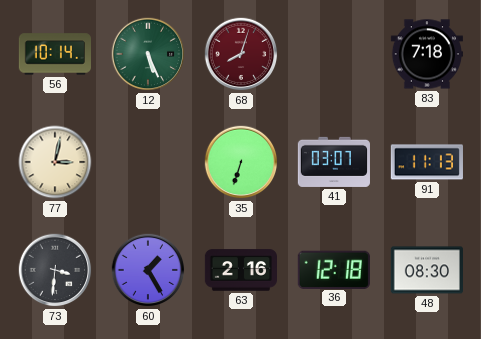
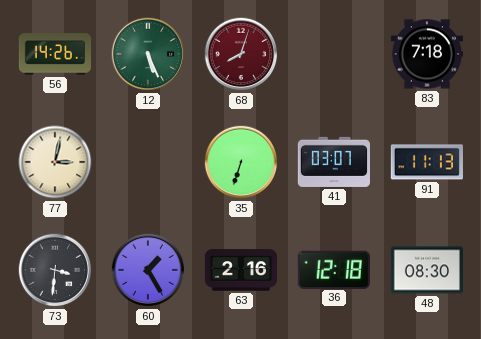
56: 10:14 -> 14:26 (54, 54)
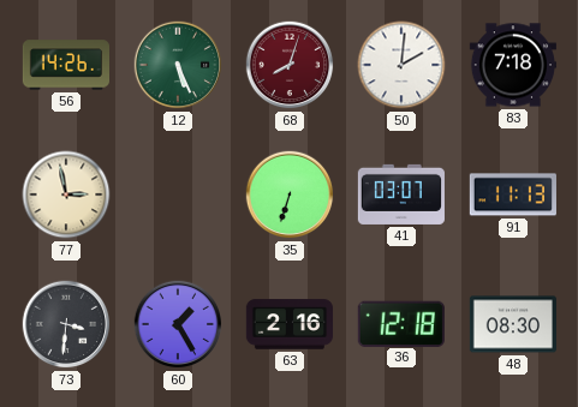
50: none -> 2:01 (401, 65)
77: 3:02 -> 2:58 (66, 194)
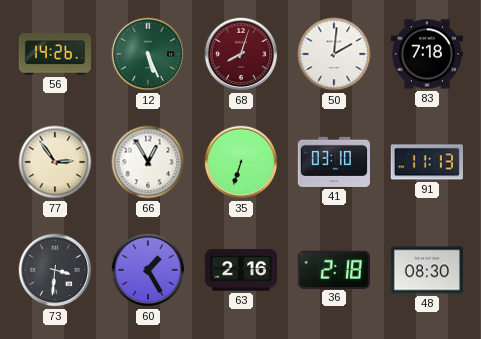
77: 2:58 -> 2:54 (55, 162)
66: none -> 12:55 (148, 162)
41: 03:07 -> 03:10 (334, 162)
36: 12:18 -> 2:18 (334, 269)
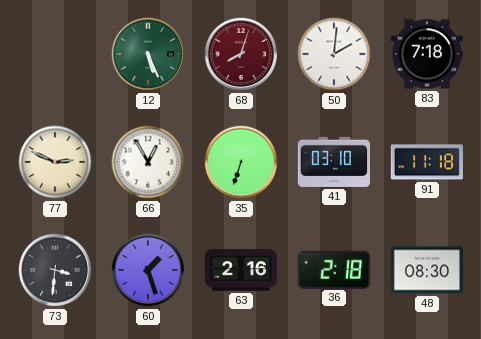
56: 14:26 -> none (54, 54)
77: 2:54 -> 2:49 (55, 162)
91: 11:13 -> 11:18 (427, 162)
60: 1:25 -> 1:27 (148, 270)
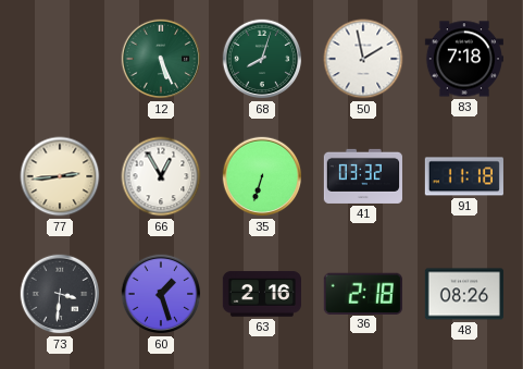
68 dial: burgundy -> green (262, 59)
50: 2:01 -> 1:58 (363, 59)
77: 2:49 -> 2:44 (60, 176)
41: 03:10 -> 03:32 (363, 176)
48: 08:30 -> 08:26 (463, 294)
